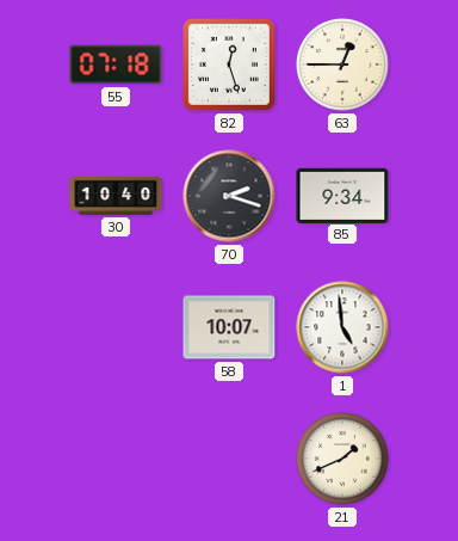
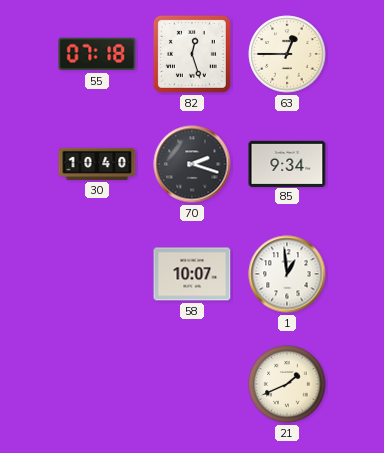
1: 4:59 -> 12:59 (287, 274)
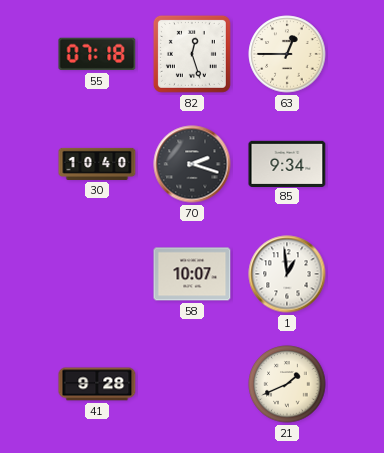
41: none -> 9:28 (97, 384)
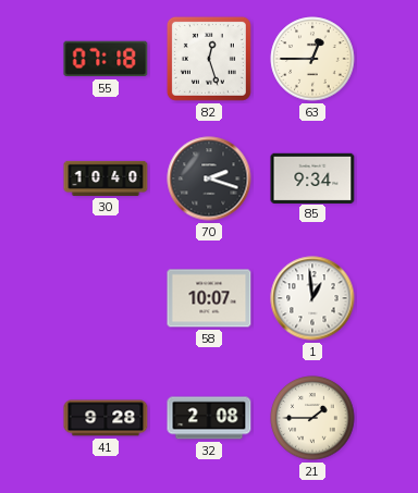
32: none -> 2:08 (209, 418)
21: 1:41 -> 1:45 (312, 418)
